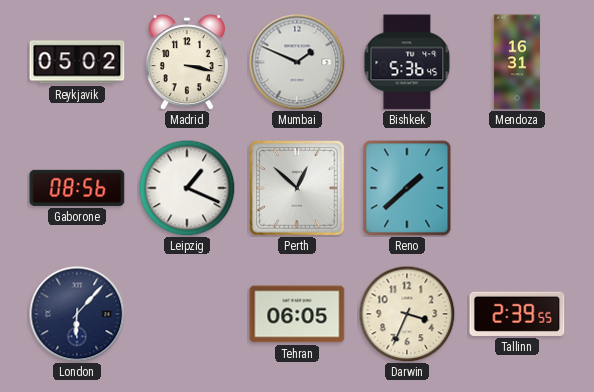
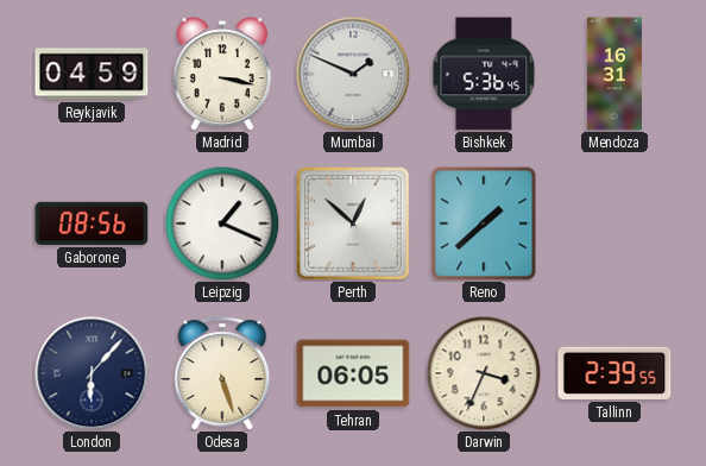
Reykjavik: 05:02 -> 04:59 (92, 74)
Odesa: none -> 5:27 (222, 373)
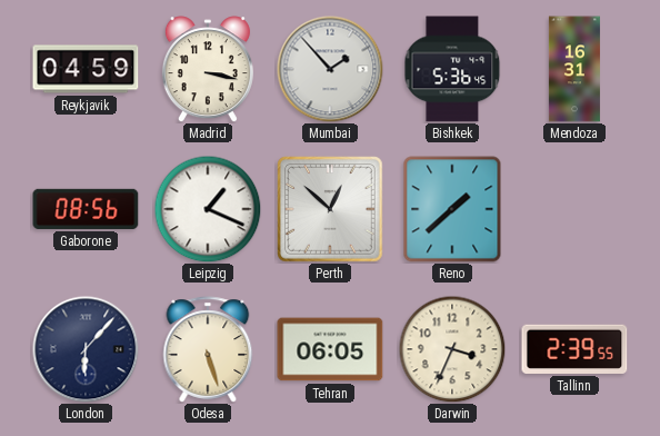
Mumbai: 1:49 -> 1:53 (330, 69)
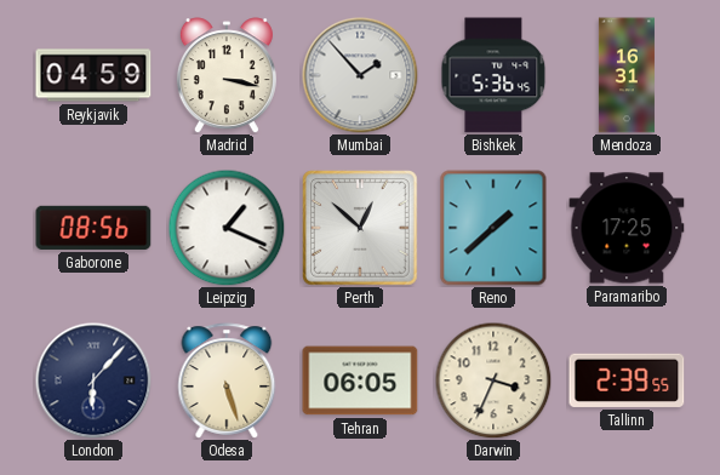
Paramaribo: none -> 17:25 (627, 228)
